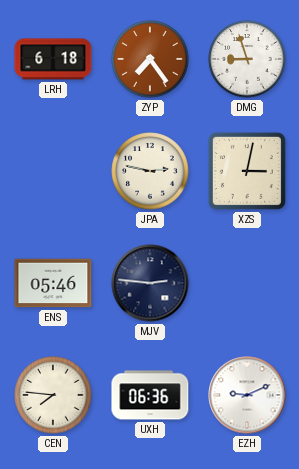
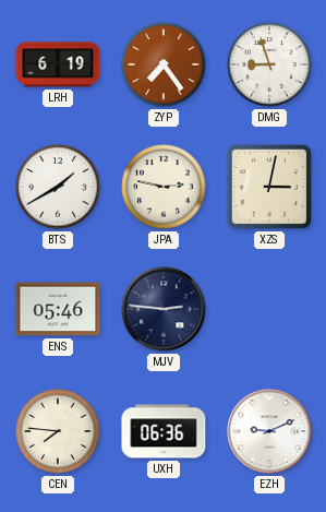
LRH: 6:18 -> 6:19 (58, 64)
BTS: none -> 1:40 (58, 187)
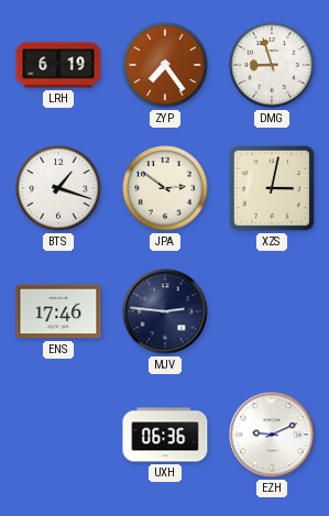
BTS: 1:40 -> 1:18 (58, 188)
JPA: 2:47 -> 2:51 (165, 188)
ENS: 05:46 -> 17:46 (58, 311)
CEN: 7:46 -> none (58, 431)
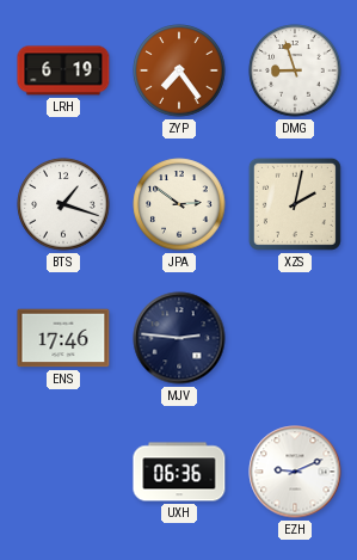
XZS: 3:02 -> 2:02 (295, 204)
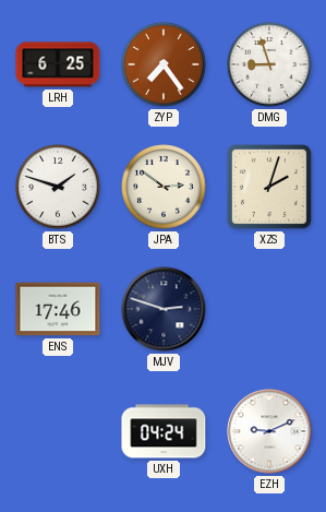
LRH: 6:19 -> 6:25 (58, 64)
BTS: 1:18 -> 1:48 (58, 187)
XZS: 2:02 -> 2:03 (269, 187)
MJV: 2:46 -> 2:48 (164, 309)
UXH: 06:36 -> 04:24 (164, 431)
